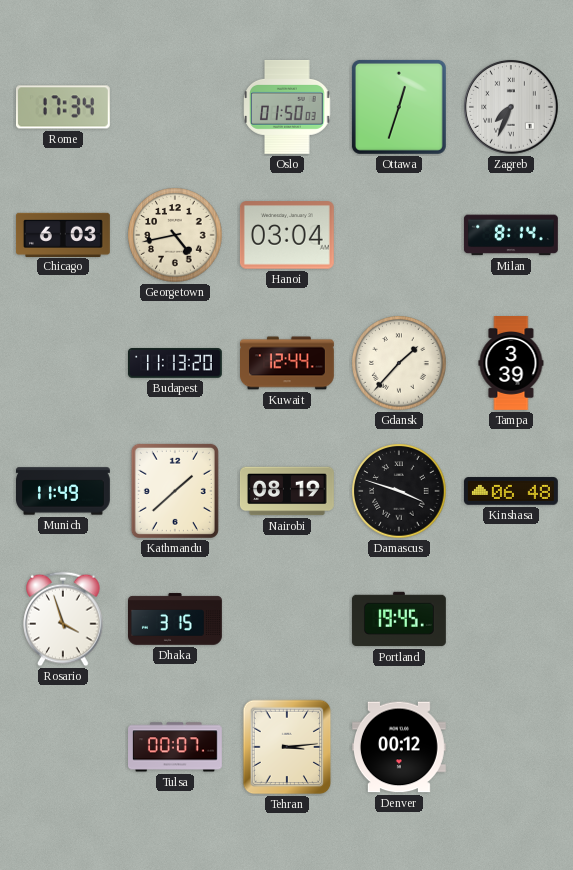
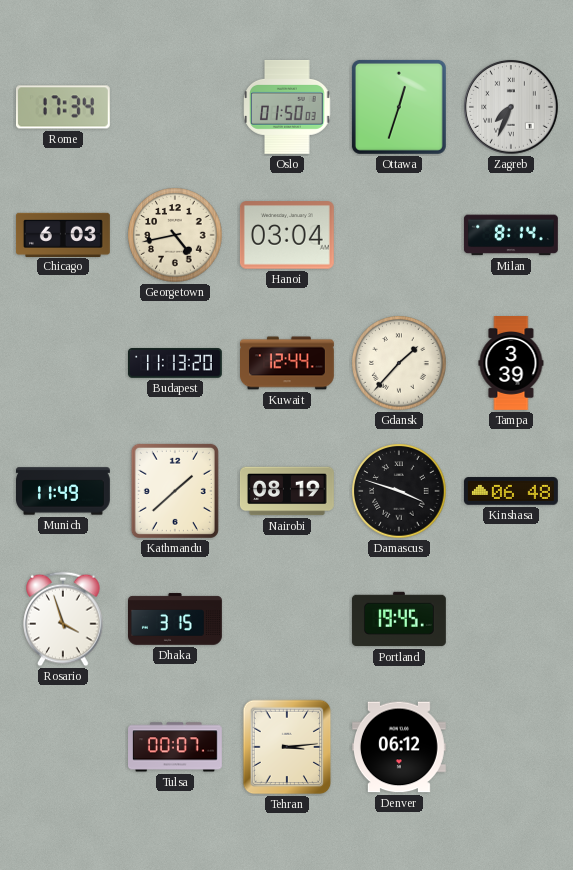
Denver: 00:12 -> 06:12 (399, 747)
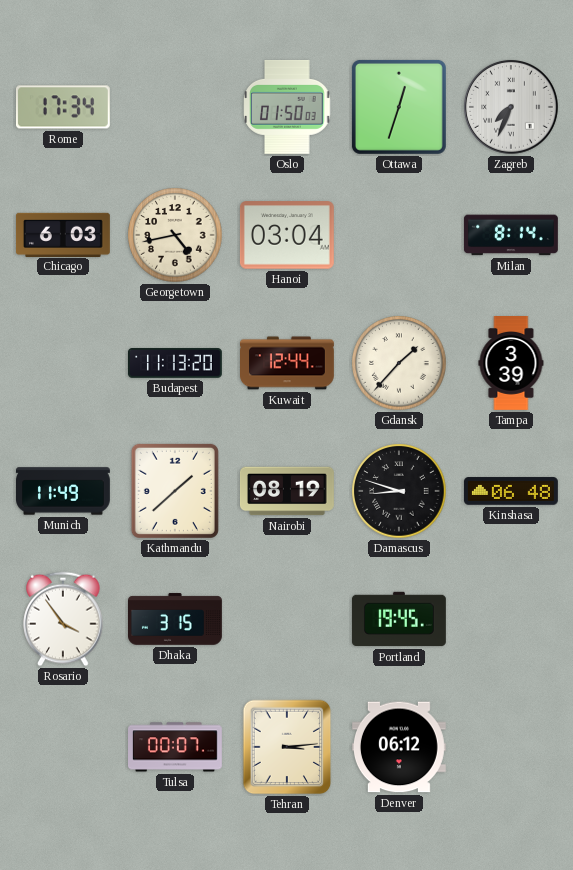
Damascus: 3:48 -> 8:48 (399, 491)
Rosario: 3:57 -> 3:54 (63, 619)
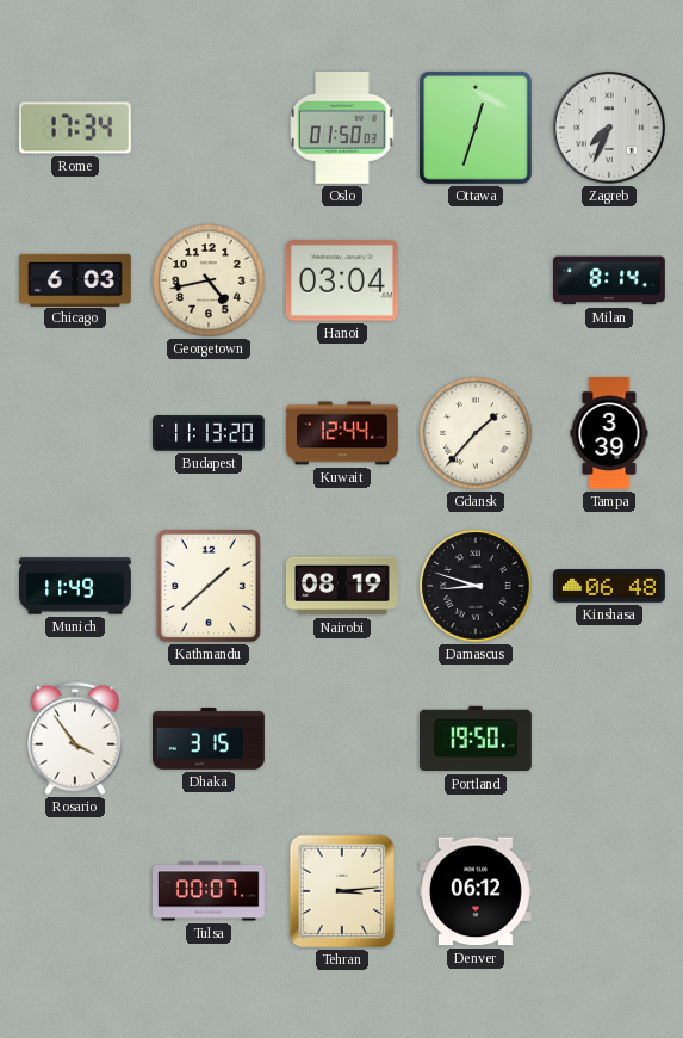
Portland: 19:45 -> 19:50 (476, 739)
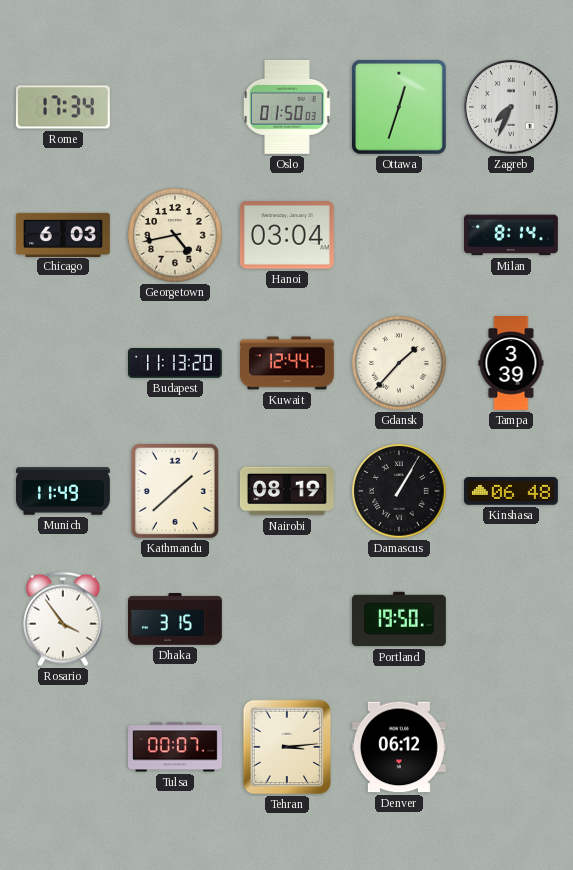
Damascus: 8:48 -> 1:05 (399, 491)
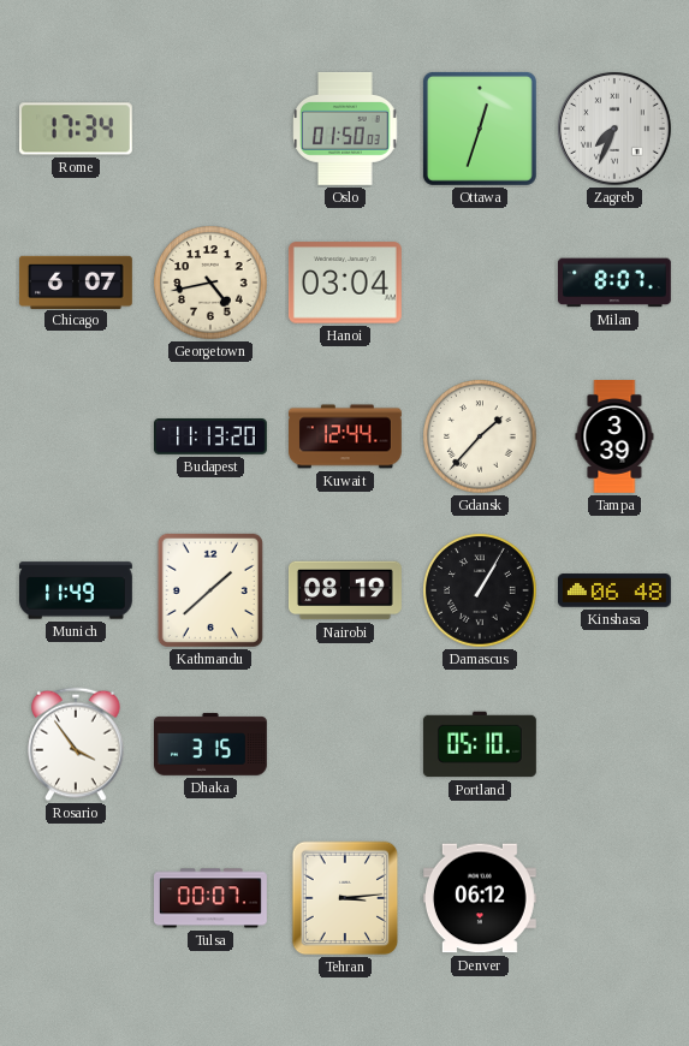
Chicago: 6:03 -> 6:07 (77, 281)
Milan: 8:14 -> 8:07 (614, 283)
Portland: 19:50 -> 05:10 (480, 744)
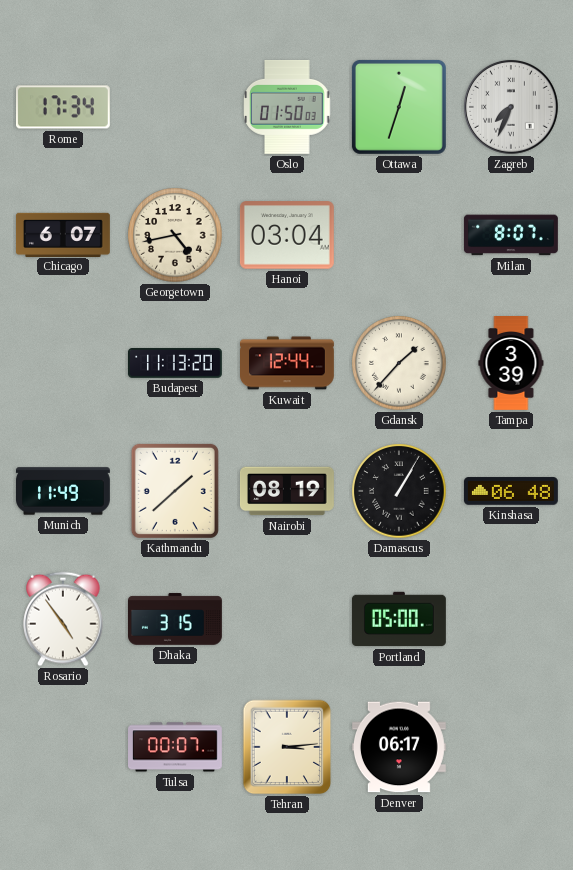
Rosario: 3:54 -> 4:54 (63, 619)
Portland: 05:10 -> 05:00 (399, 619)
Denver: 06:12 -> 06:17 (399, 747)
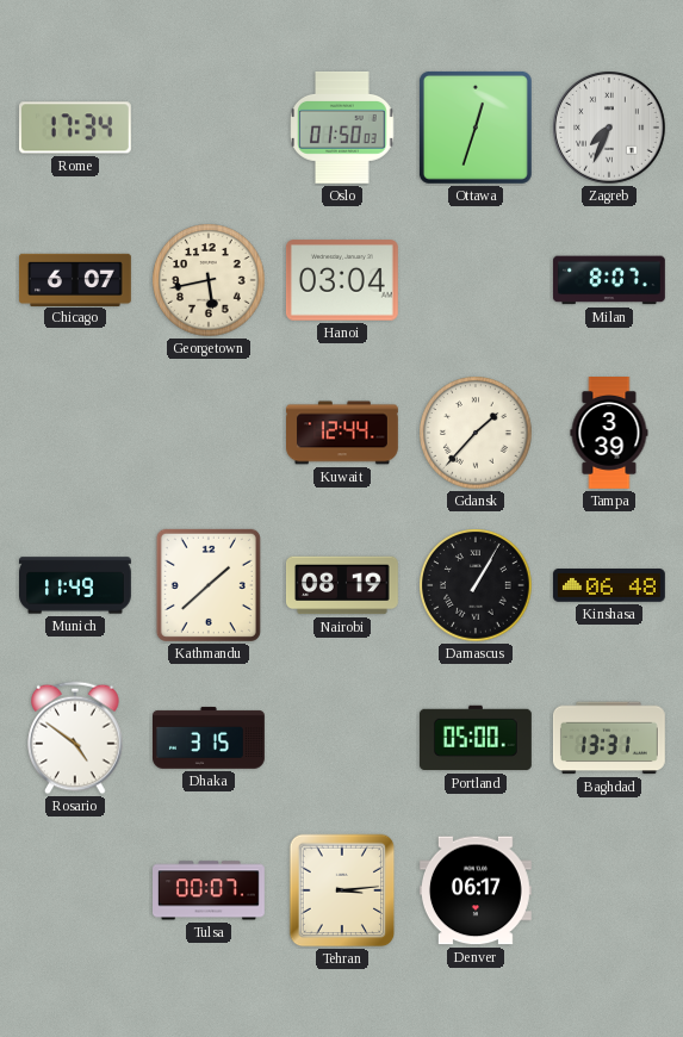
Georgetown: 4:43 -> 5:43 (209, 280)
Budapest: 11:13 -> none (176, 363)
Rosario: 4:54 -> 4:51 (75, 738)
Baghdad: none -> 13:31 (609, 738)
